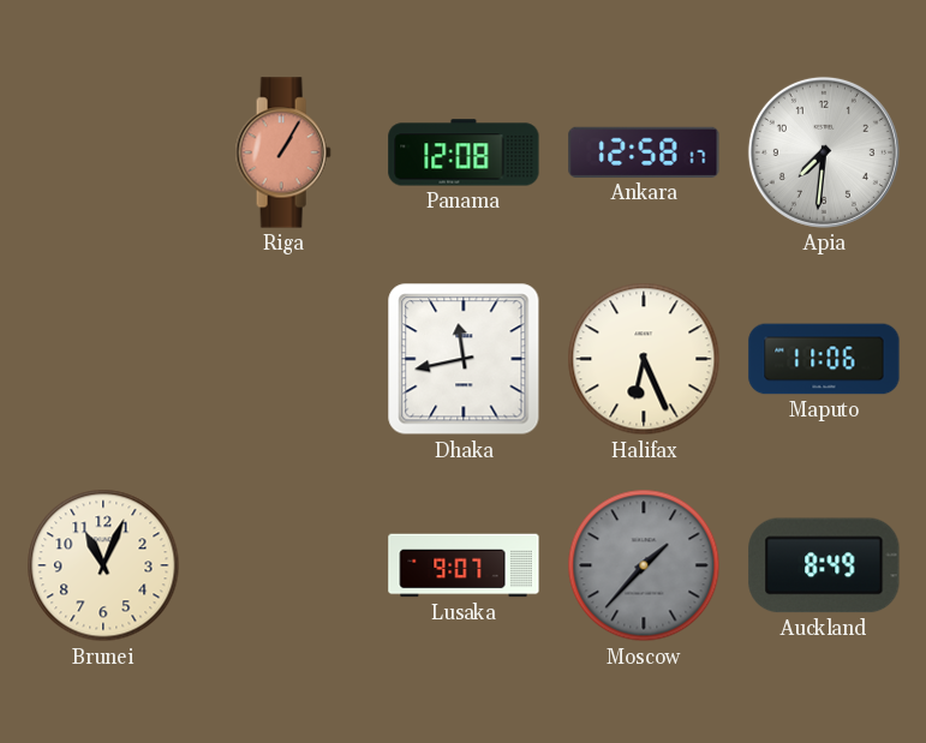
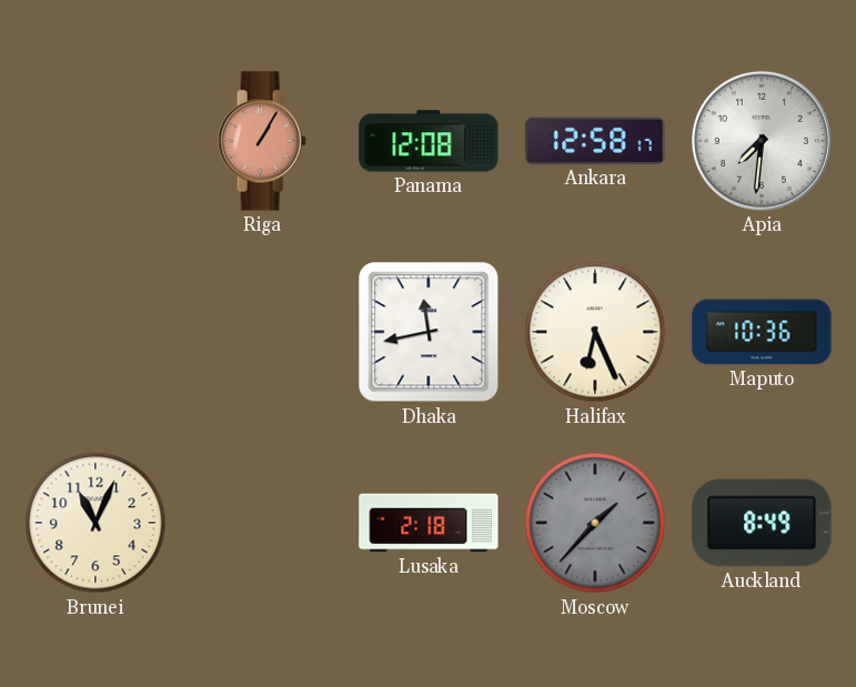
Maputo: 11:06 -> 10:36 (762, 332)
Lusaka: 9:07 -> 2:18 (429, 523)
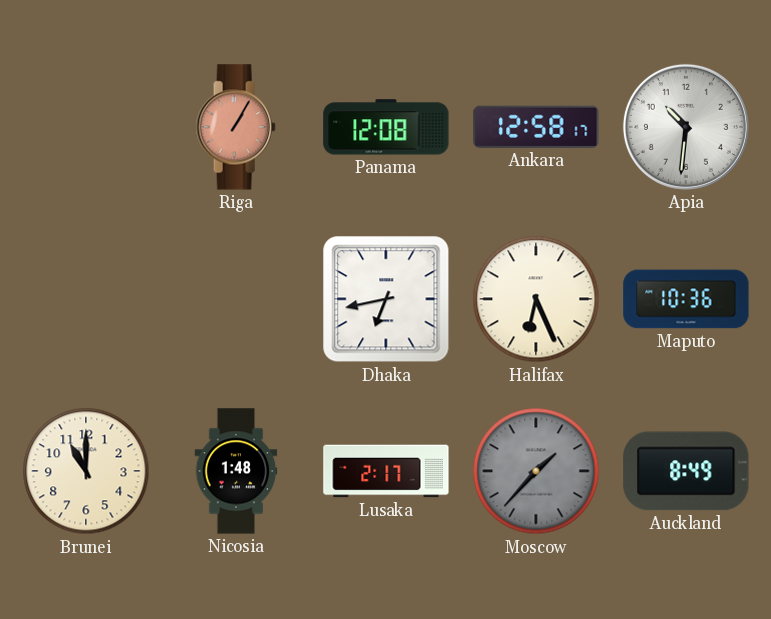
Apia: 7:31 -> 10:31 (686, 127)
Dhaka: 11:43 -> 6:43 (386, 299)
Brunei: 11:04 -> 11:00 (86, 471)
Nicosia: none -> 1:48 (236, 471)
Lusaka: 2:18 -> 2:17 (386, 471)
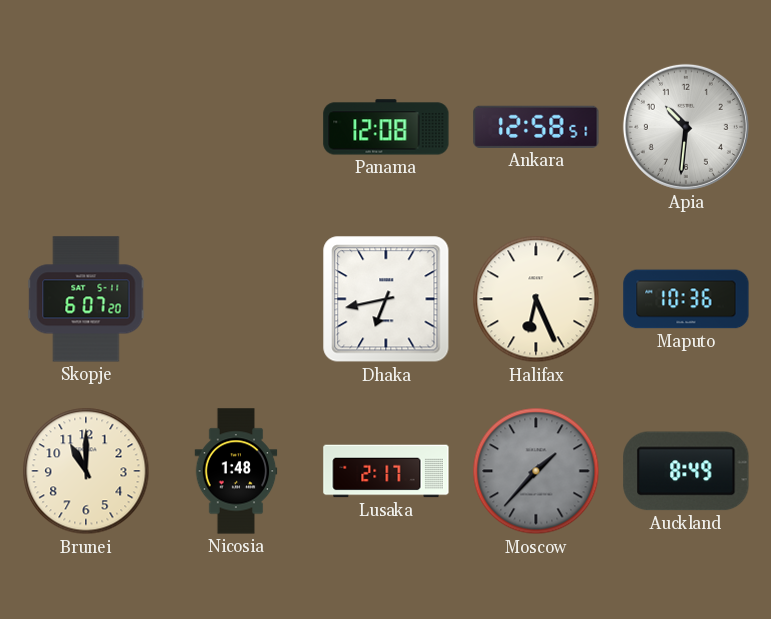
Riga: 1:05 -> none (236, 127)
Ankara: 12:58:17 -> 12:58:51 (536, 127)
Skopje: none -> 6:07 (86, 299)
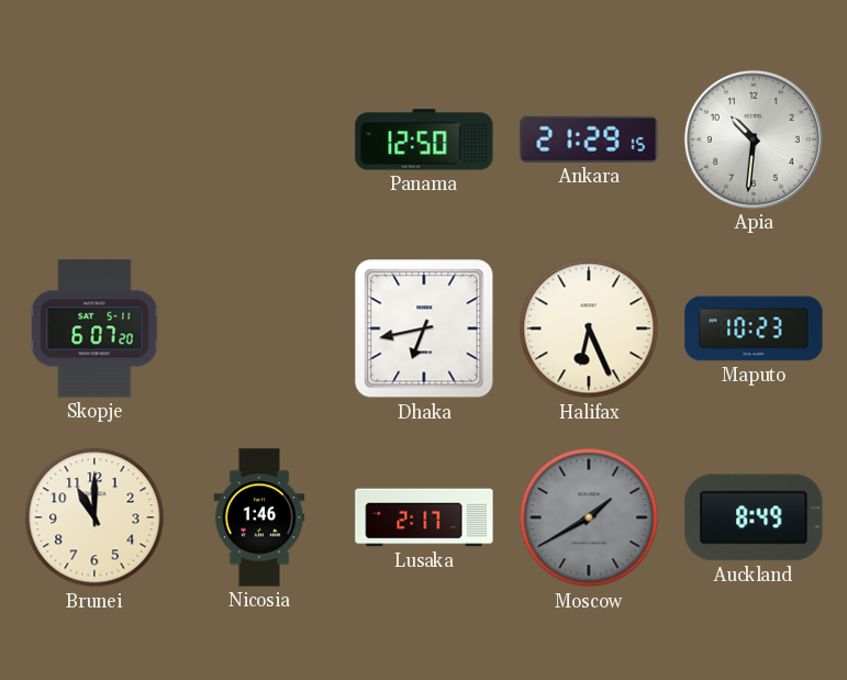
Panama: 12:08 -> 12:50 (424, 140)
Ankara: 12:58 -> 21:29 (589, 140)
Maputo: 10:36 -> 10:23 (754, 328)
Nicosia: 1:48 -> 1:46 (259, 517)
Moscow: 1:37 -> 1:40 (589, 517)
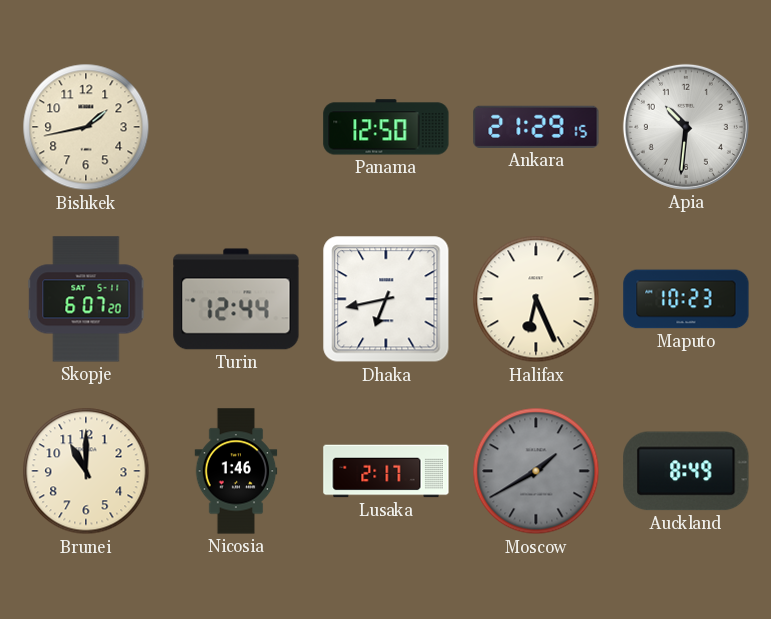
Bishkek: none -> 1:43 (86, 127)
Turin: none -> 12:44 (236, 299)
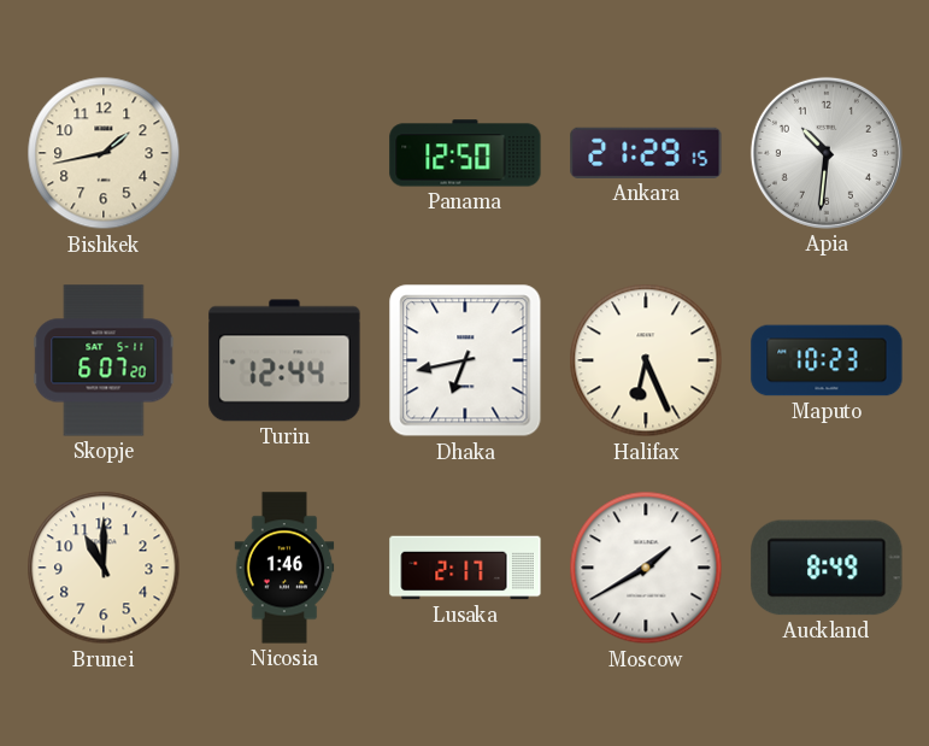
Moscow dial: grey -> white (646, 568)
